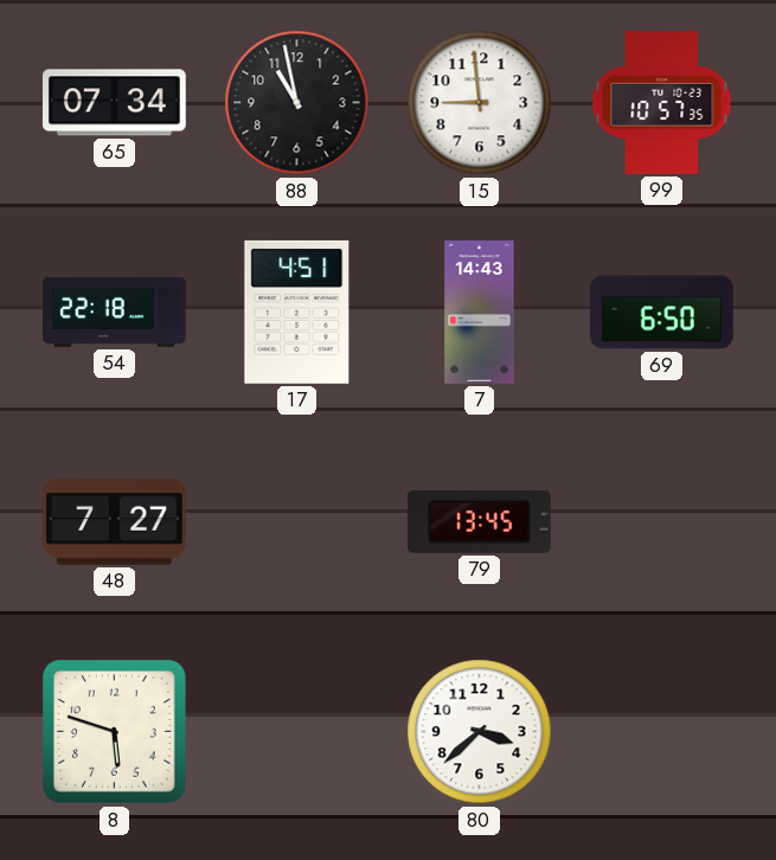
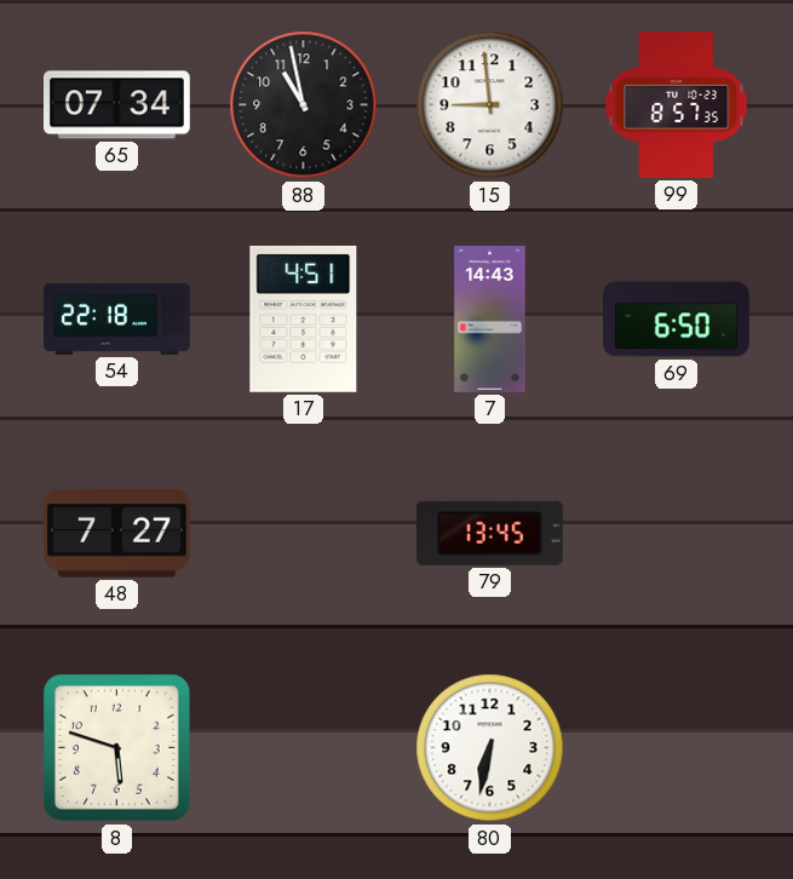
99: 10:57 -> 8:57 (677, 105)
80: 3:38 -> 6:32 (490, 748)
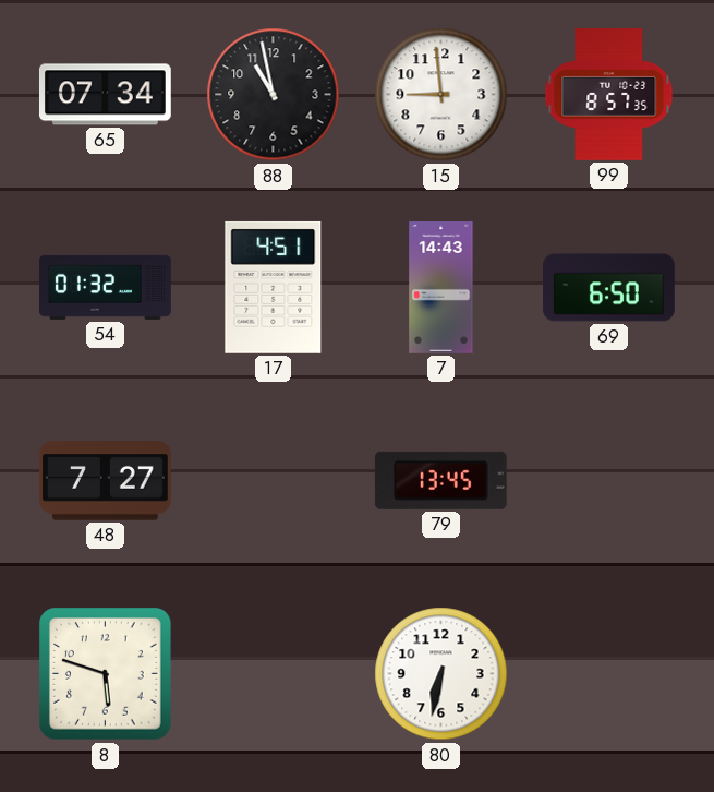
54: 22:18 -> 01:32 (106, 287)
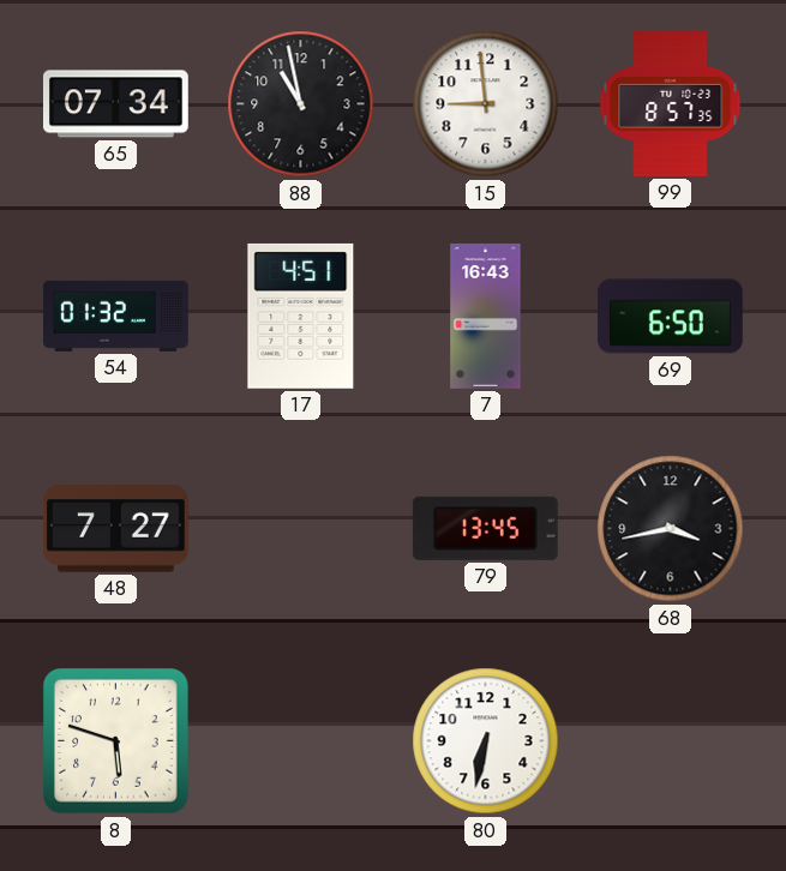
7: 14:43 -> 16:43 (486, 317)
68: none -> 3:43 (671, 529)
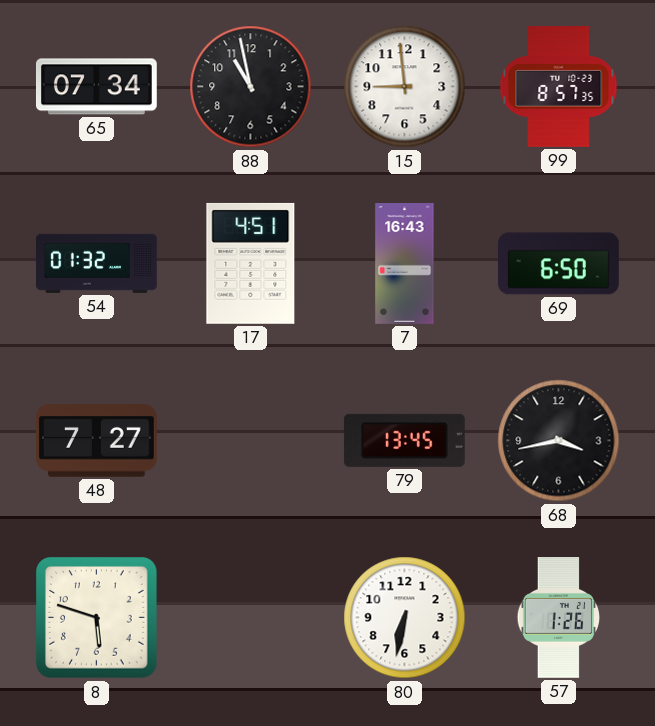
57: none -> 1:26 (558, 618)
